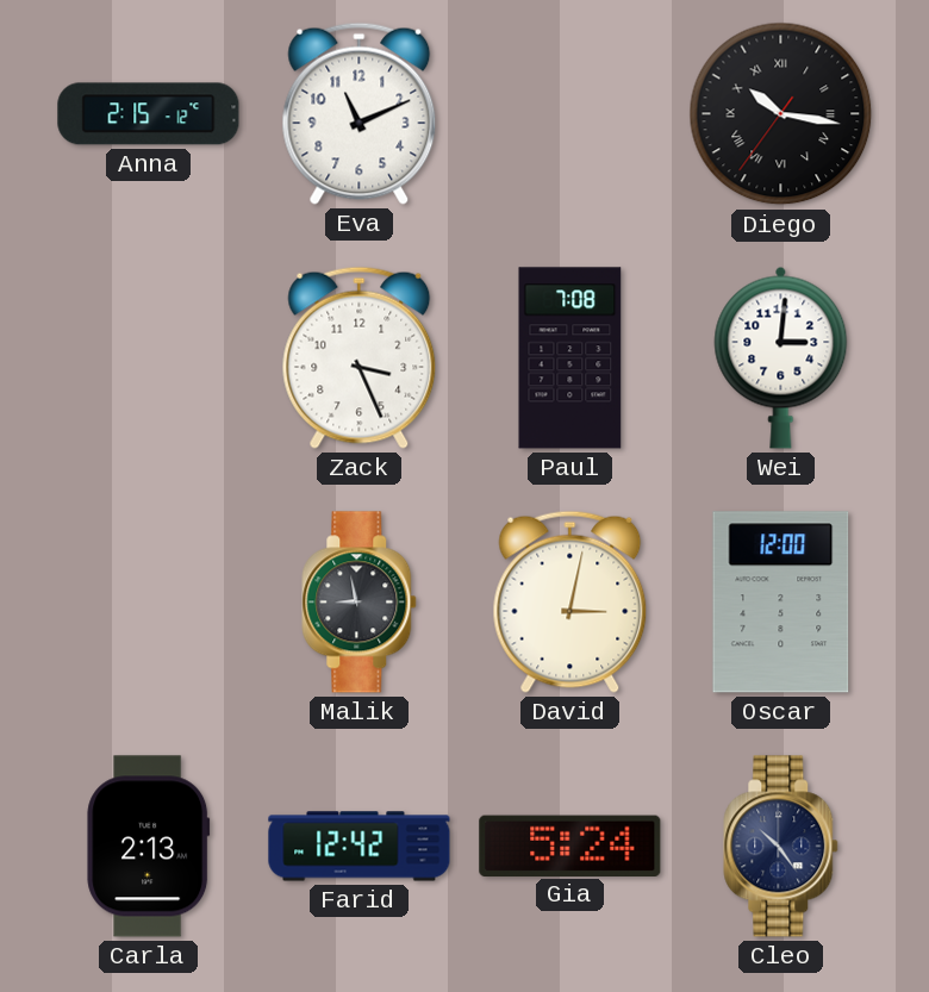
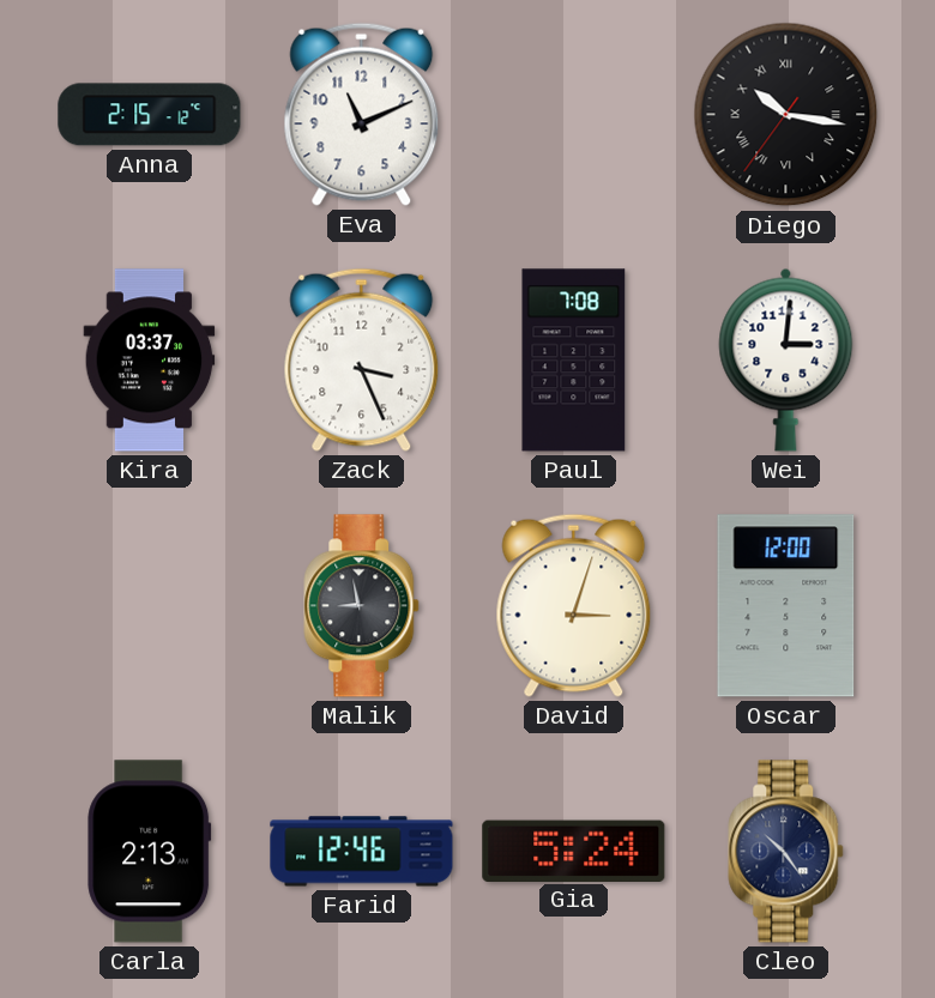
Kira: none -> 03:37 (150, 361)
David: 3:02 -> 3:03 (574, 605)
Farid: 12:42 -> 12:46 (362, 852)
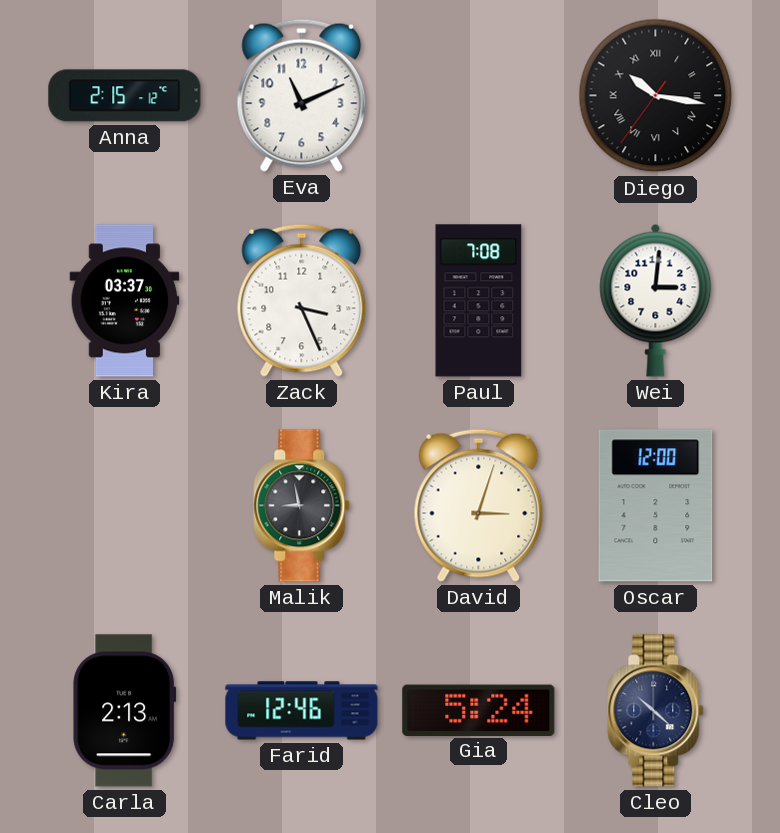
Cleo: 10:24 -> 10:22 (656, 711)
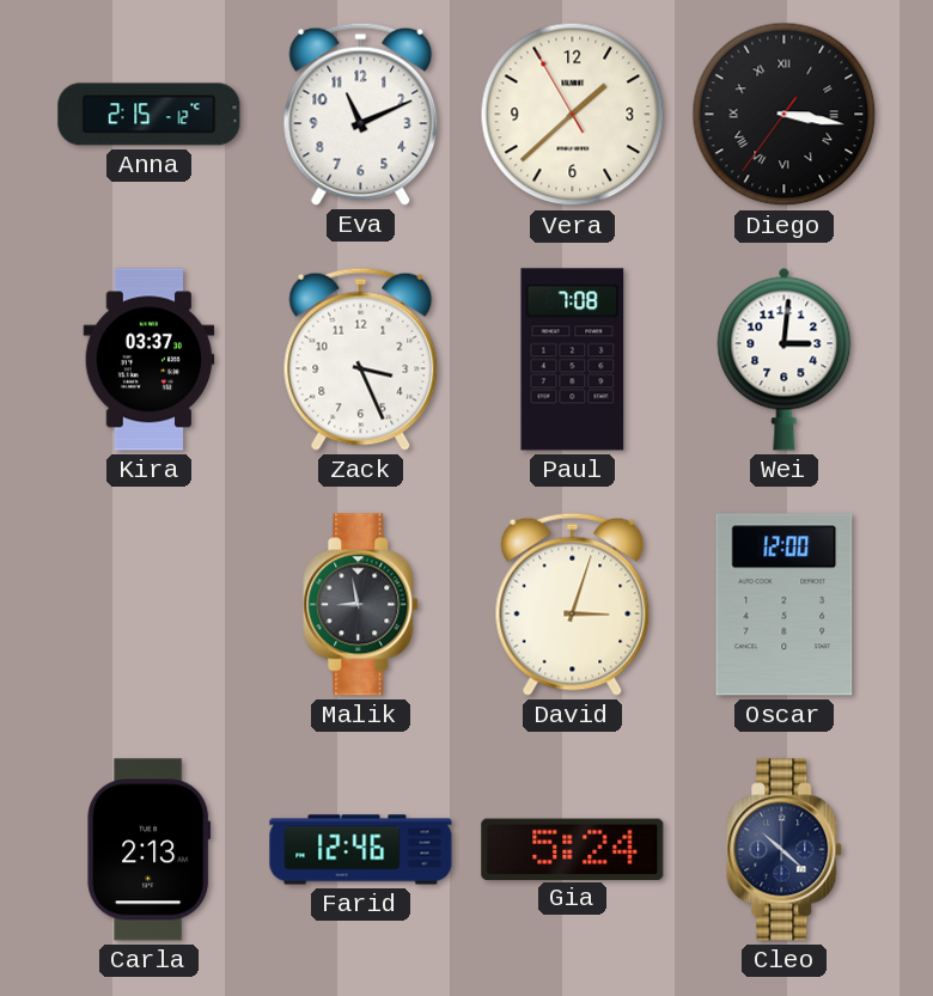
Vera: none -> 1:37 (573, 115)
Diego: 10:16 -> 3:16 (785, 115)
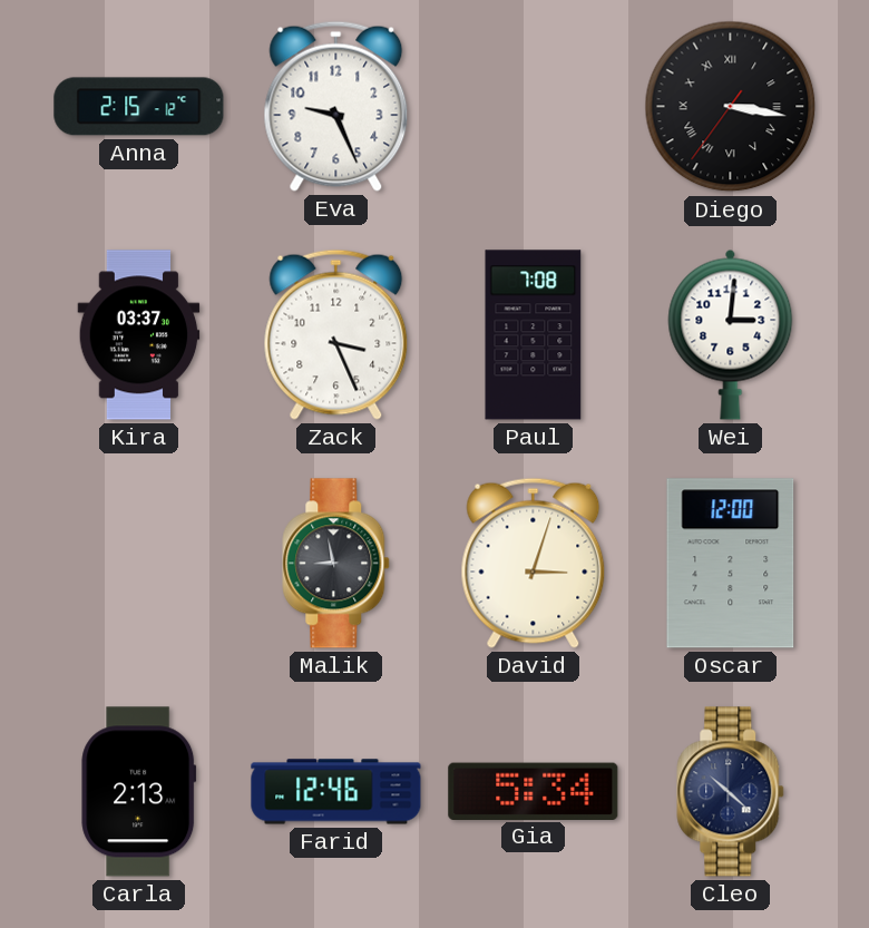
Eva: 11:11 -> 9:26 (336, 106)
Vera: 1:37 -> none (573, 115)
Gia: 5:24 -> 5:34 (534, 791)
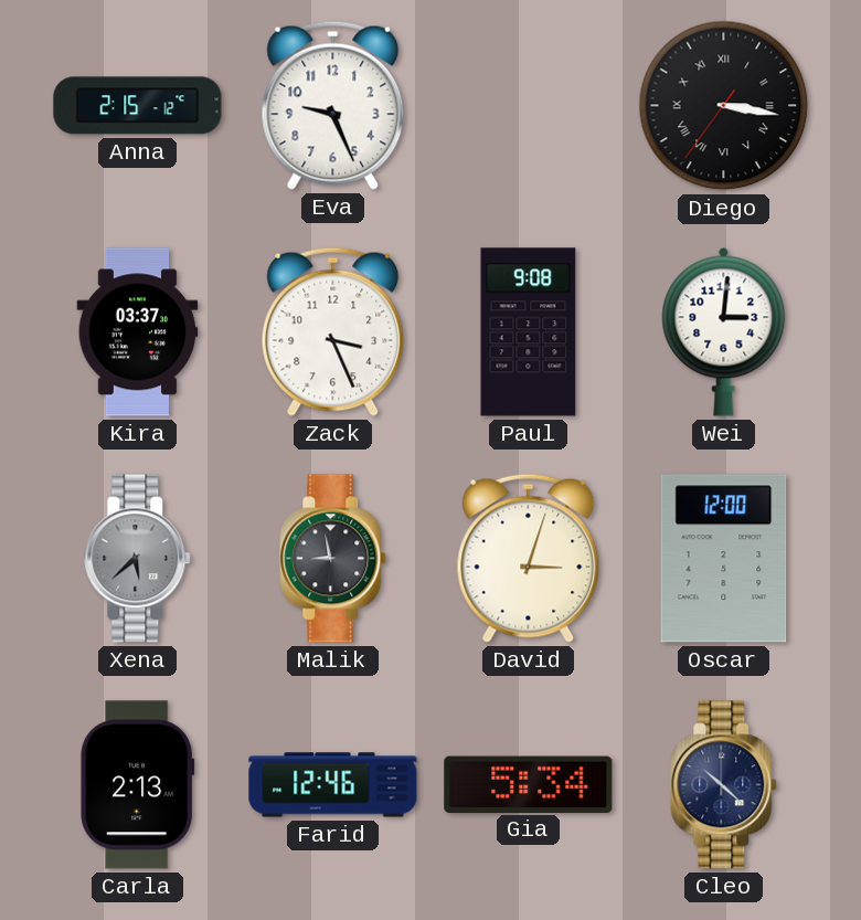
Paul: 7:08 -> 9:08 (529, 332)
Xena: none -> 5:38 (138, 559)
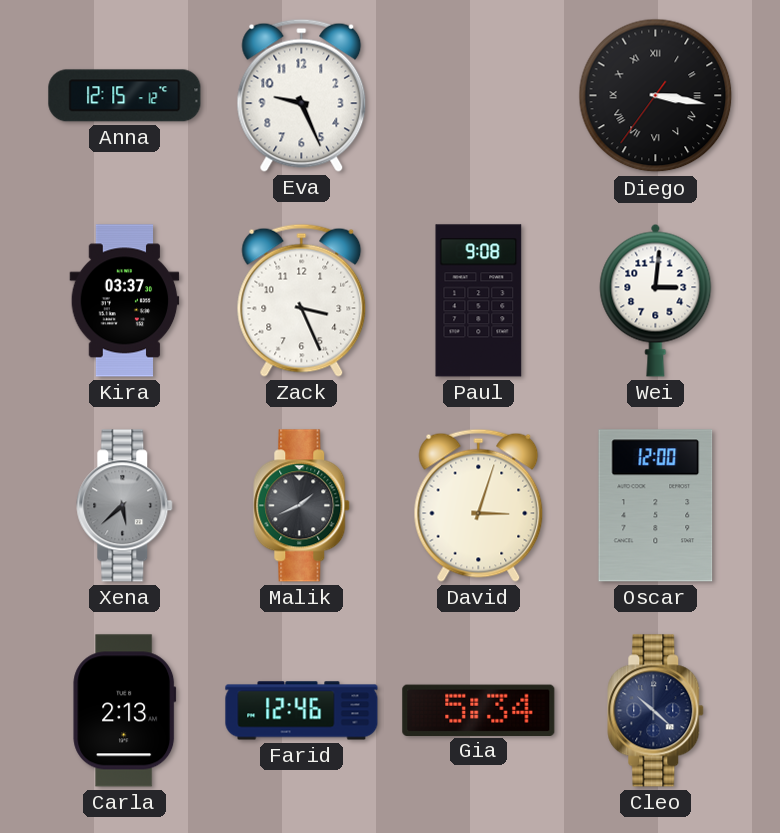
Anna: 2:15 -> 12:15 (125, 96)
Malik: 8:58 -> 1:41 (302, 506)
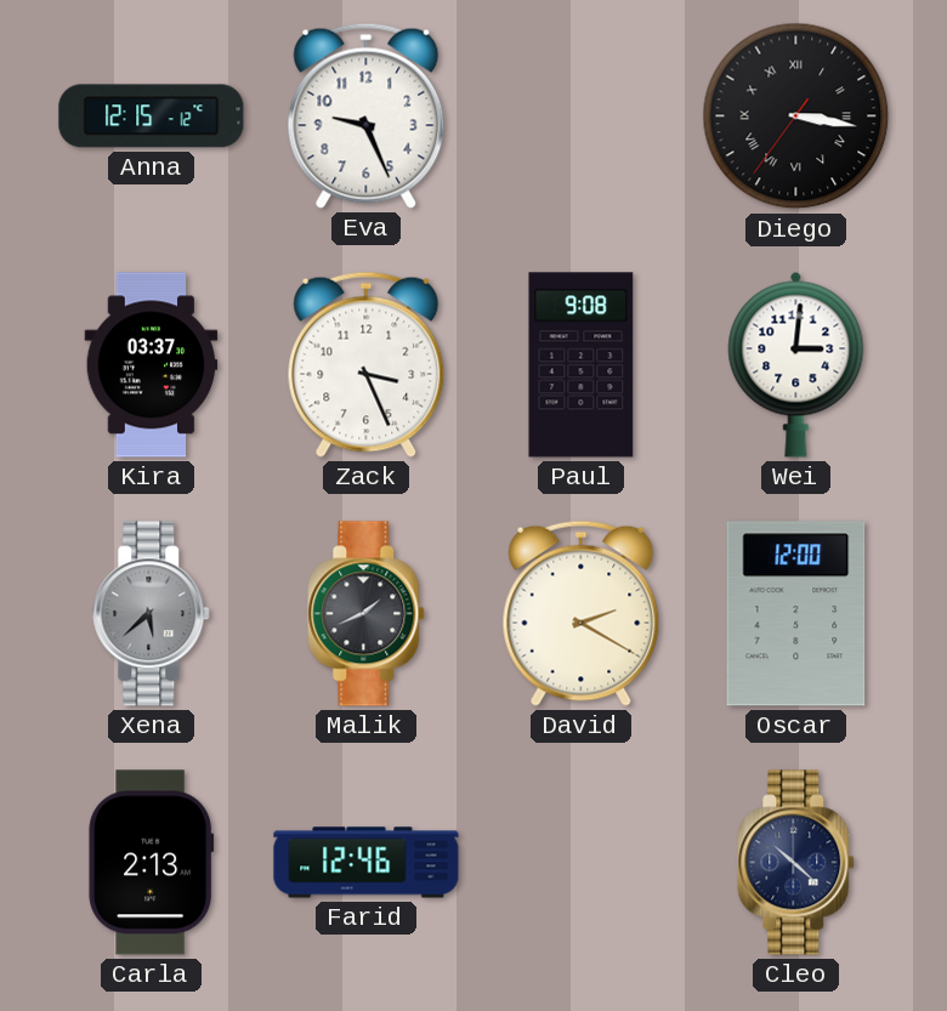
David: 3:03 -> 2:20 (582, 613)
Gia: 5:34 -> none (479, 710)
